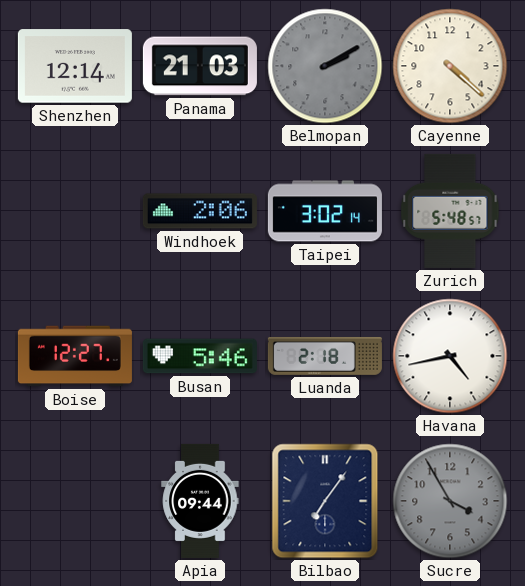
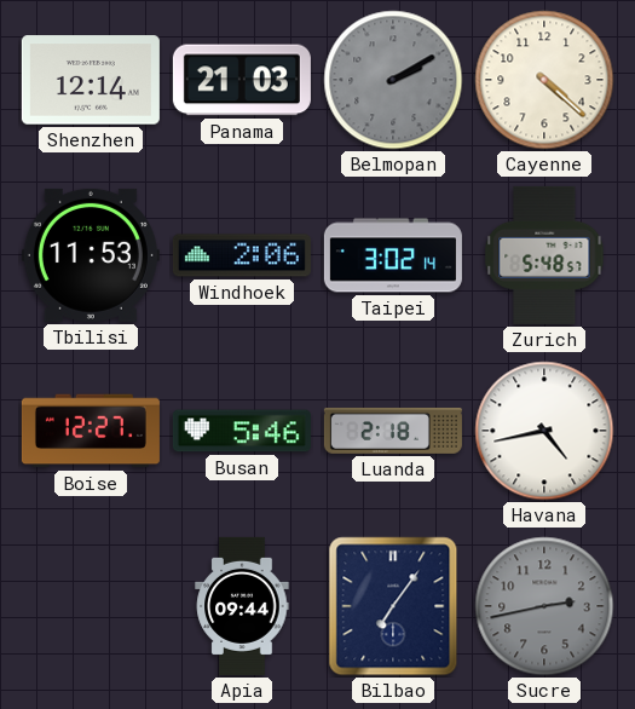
Tbilisi: none -> 11:53 (91, 255)
Sucre: 3:55 -> 2:43 (544, 606)
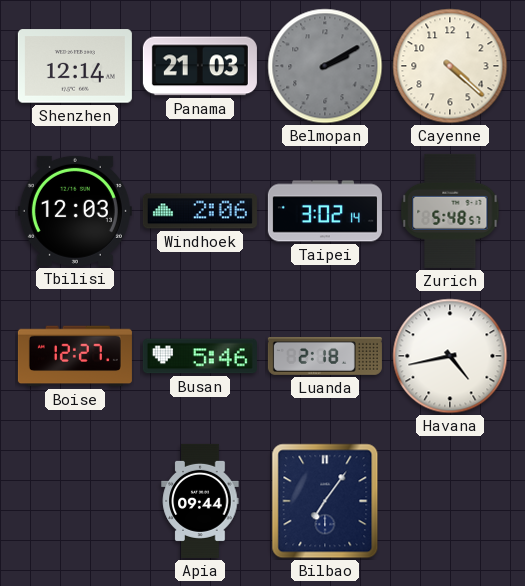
Tbilisi: 11:53 -> 12:03 (75, 211)
Sucre: 2:43 -> none (544, 606)
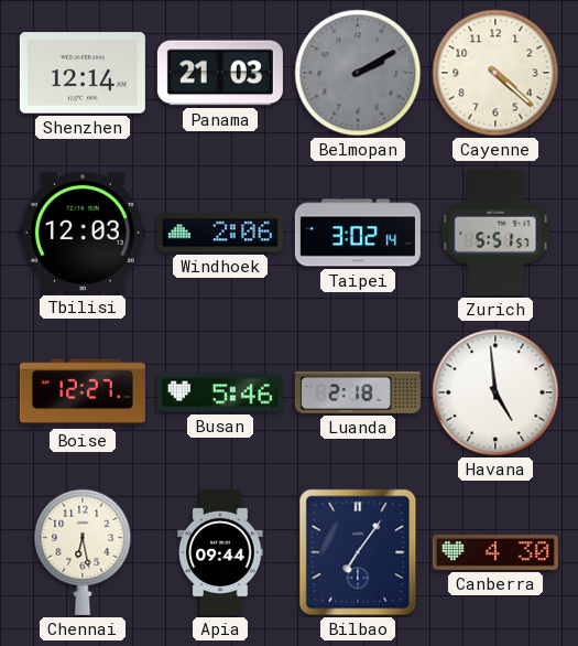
Zurich: 5:48 -> 5:51 (495, 233)
Havana: 4:43 -> 4:59 (495, 392)
Chennai: none -> 6:28 (83, 552)
Canberra: none -> 4:30 (495, 552)
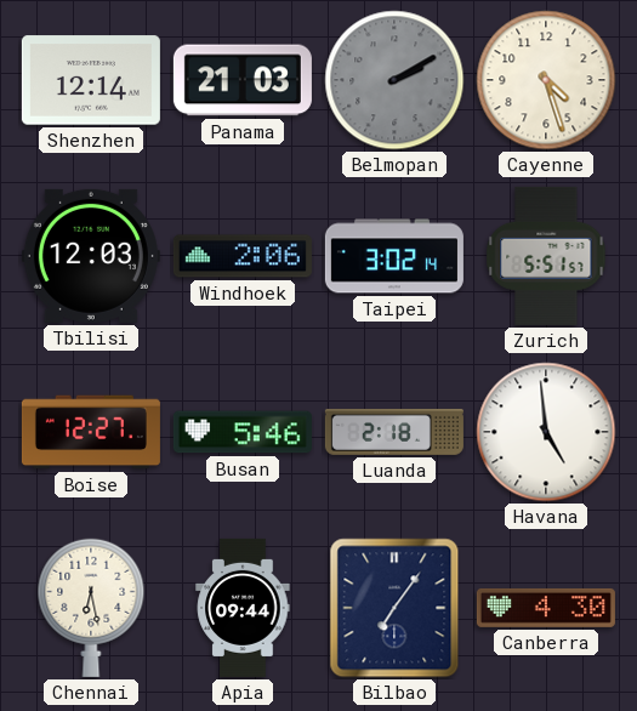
Cayenne: 4:22 -> 4:27 (546, 80)
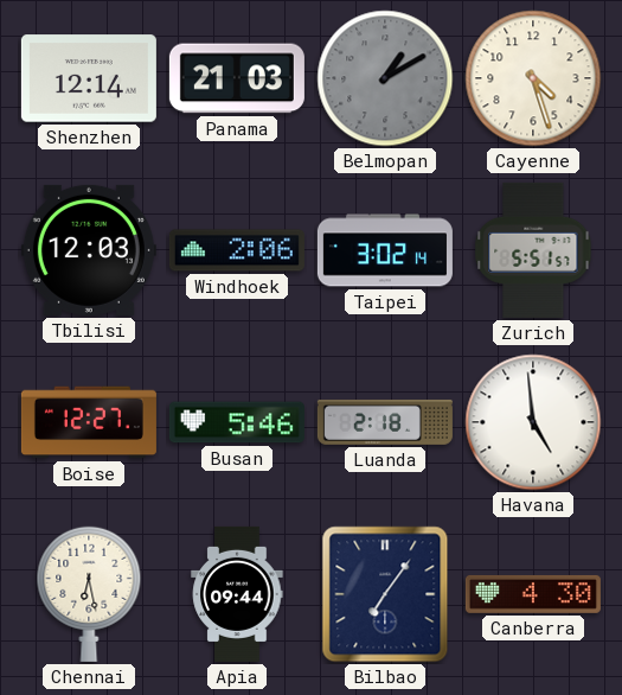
Belmopan: 2:10 -> 1:10 (385, 78)
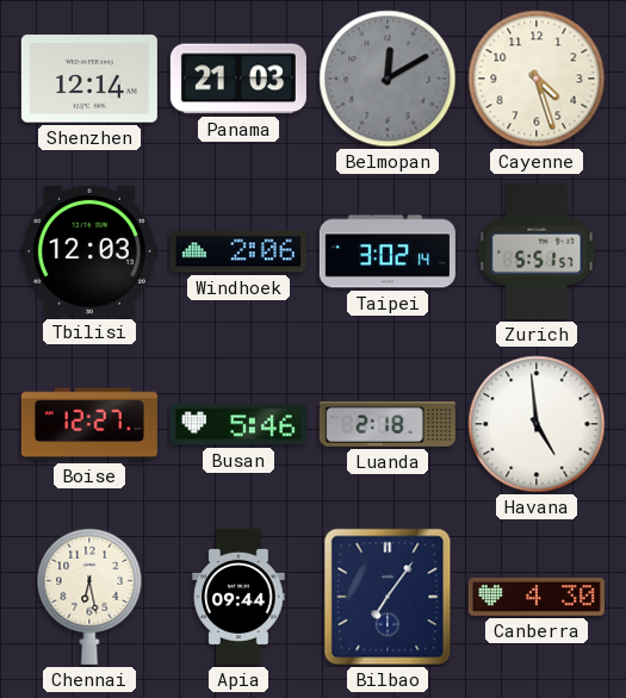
Belmopan: 1:10 -> 12:10 (388, 79)
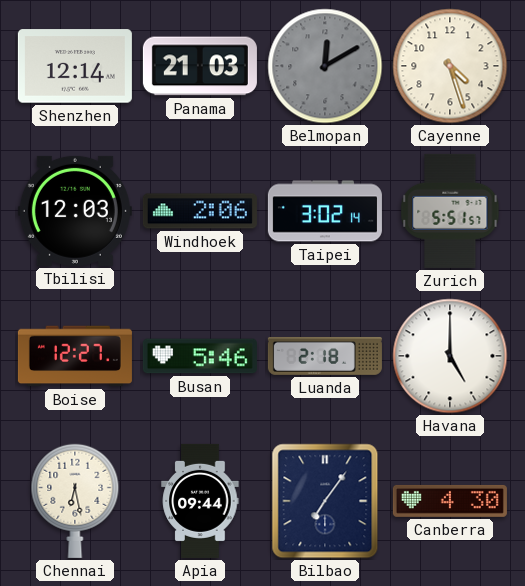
Havana: 4:59 -> 5:00 (450, 356)
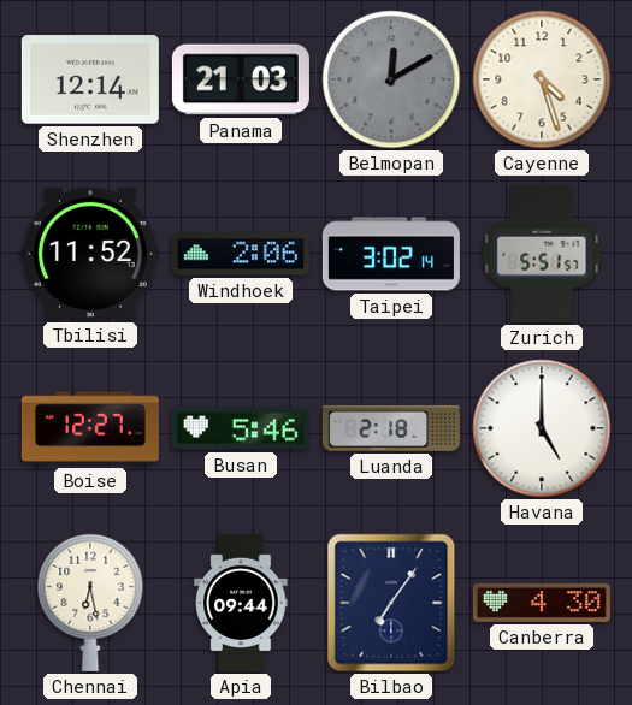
Tbilisi: 12:03 -> 11:52 (90, 254)
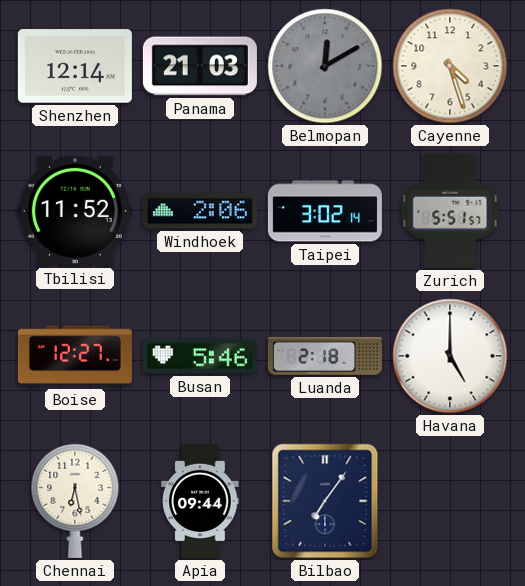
Canberra: 4:30 -> none (542, 603)
